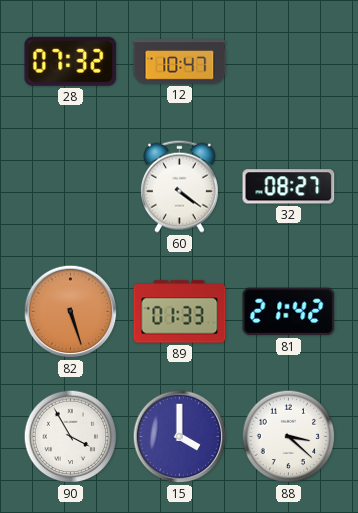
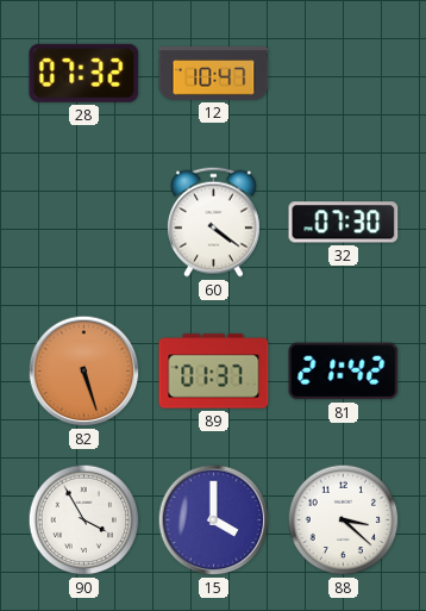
32: 08:27 -> 07:30 (344, 223)
89: 01:33 -> 01:37 (214, 372)
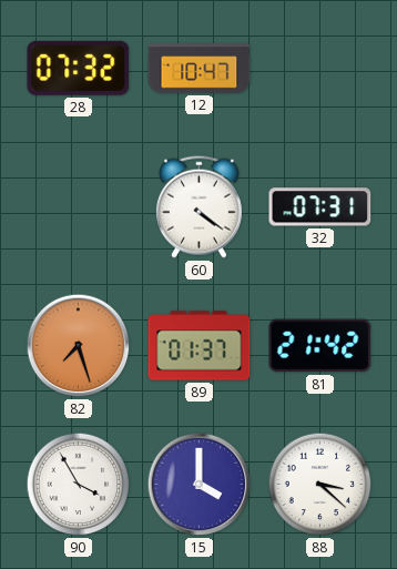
32: 07:30 -> 07:31 (320, 207)
82: 5:27 -> 7:27 (79, 346)
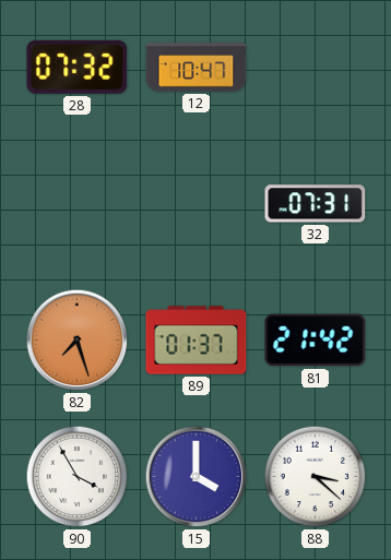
60: 4:21 -> none (198, 206)
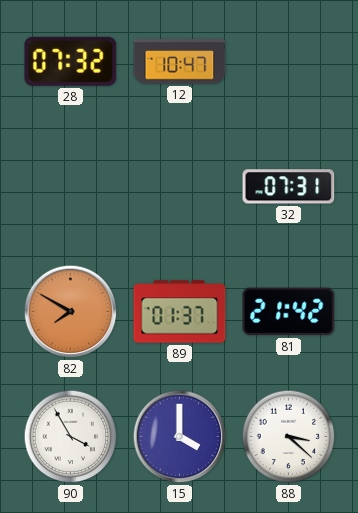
82: 7:27 -> 7:50 (71, 312)
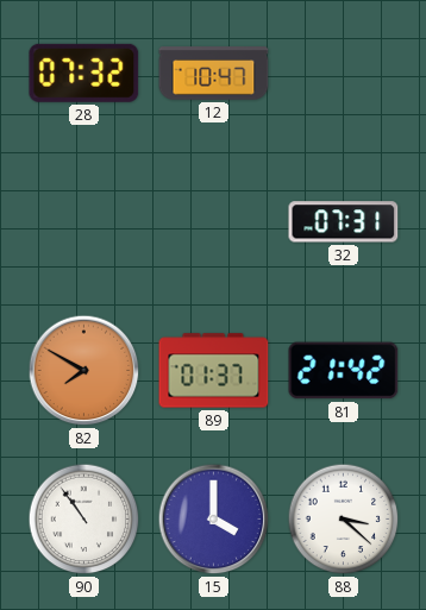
90: 3:55 -> 10:54 (84, 520)
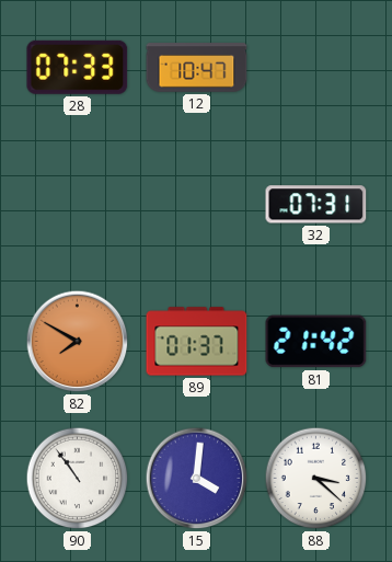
28: 07:32 -> 07:33 (78, 67)
15: 4:00 -> 4:01 (197, 479)
